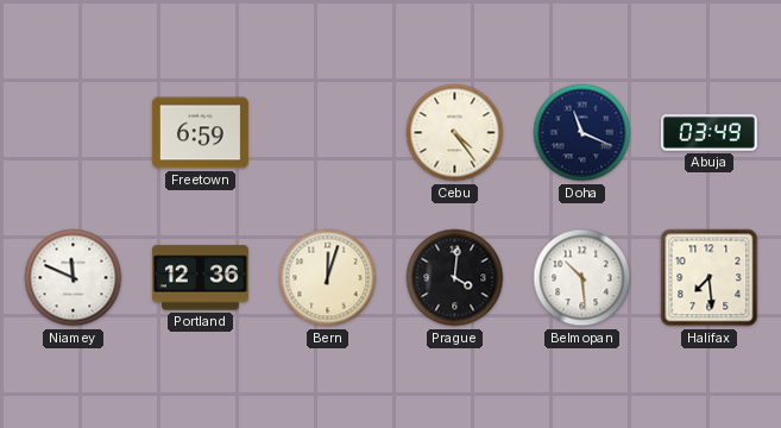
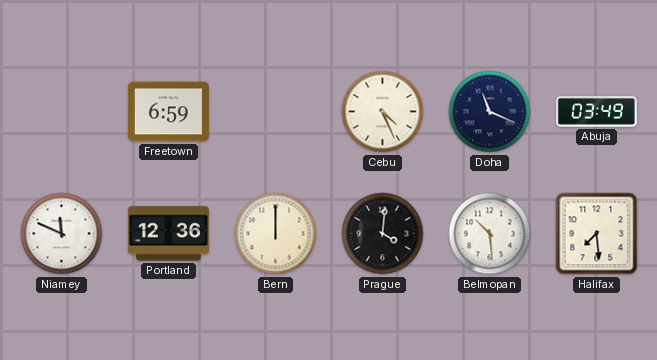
Cebu: 4:24 -> 4:26 (383, 112)
Bern: 12:03 -> 12:00 (276, 234)
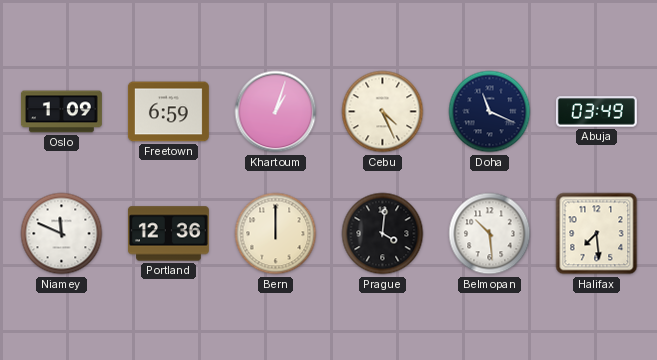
Oslo: none -> 1:09 (61, 112)
Khartoum: none -> 1:03 (276, 112)
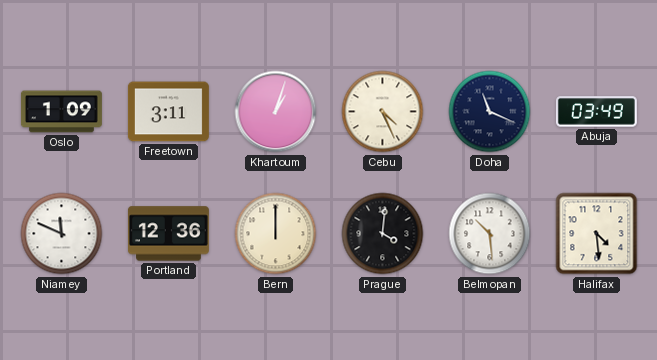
Freetown: 6:59 -> 3:11 (168, 112)
Halifax: 7:29 -> 4:29 (597, 234)
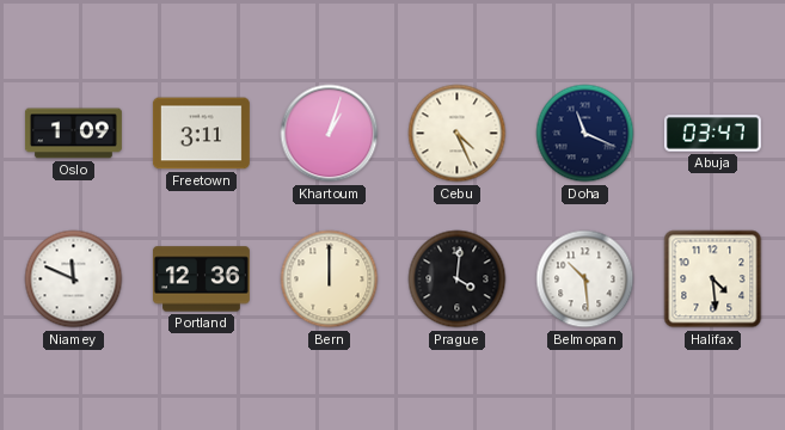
Abuja: 03:49 -> 03:47 (712, 134)
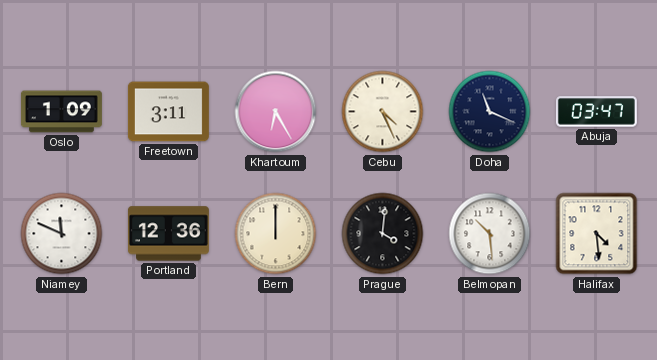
Khartoum: 1:03 -> 6:25 (276, 112)
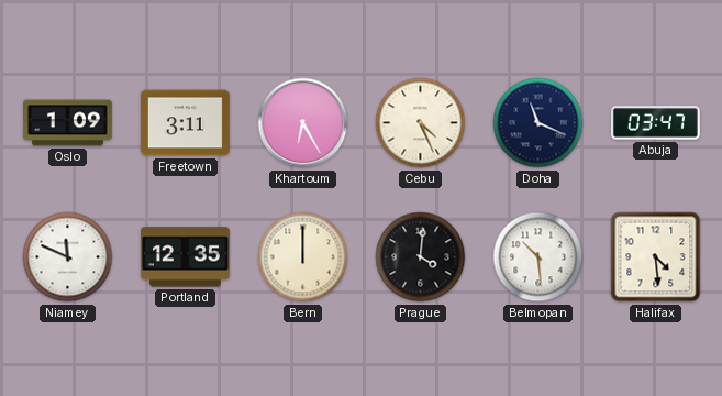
Portland: 12:36 -> 12:35 (185, 257)
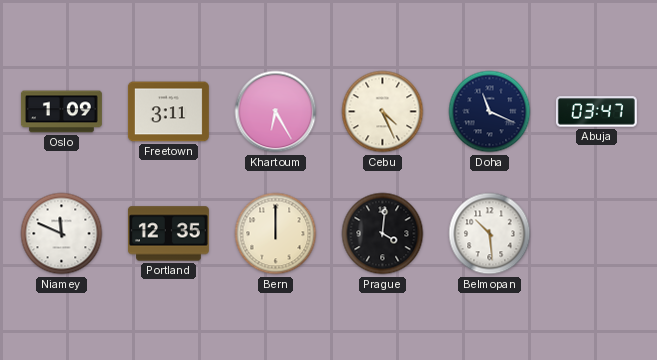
Halifax: 4:29 -> none (656, 257)
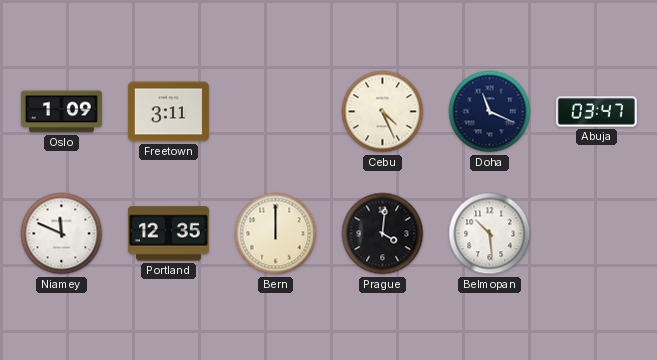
Khartoum: 6:25 -> none (276, 112)
